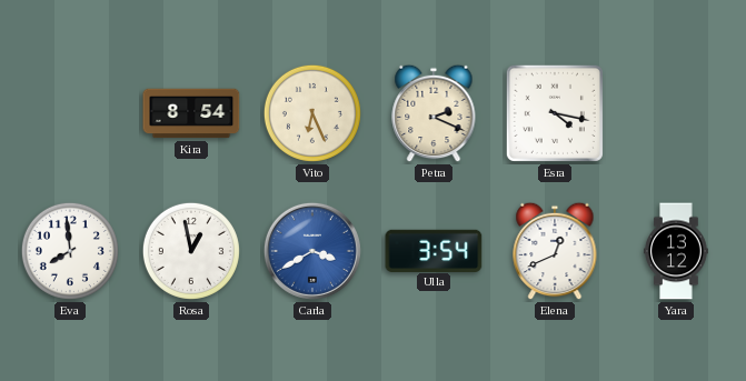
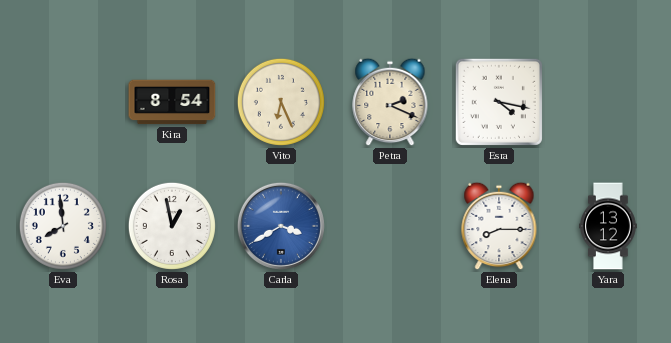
Ulla: 3:54 -> none (434, 250)
Elena: 12:41 -> 8:15 (499, 226)
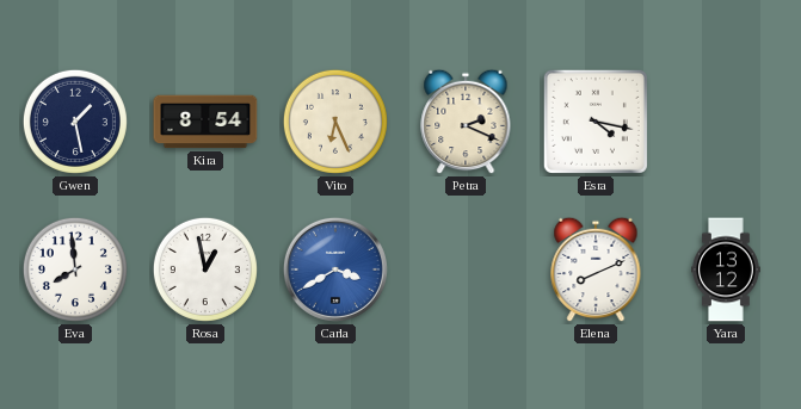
Gwen: none -> 1:28 (75, 122)
Elena: 8:15 -> 8:11 (596, 269)
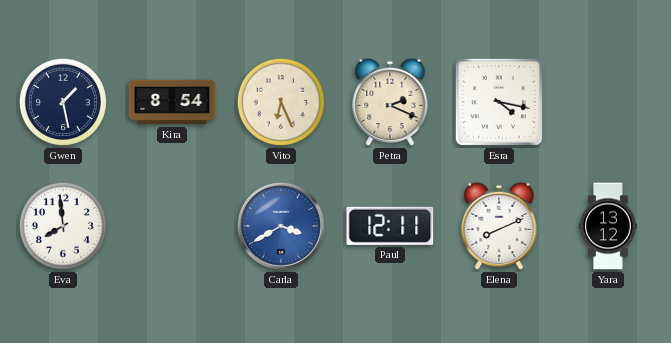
Rosa: 12:58 -> none (205, 269)
Paul: none -> 12:11 (390, 226)
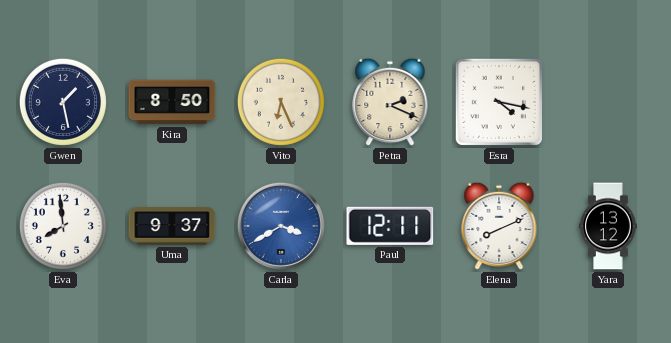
Kira: 8:54 -> 8:50 (172, 102)
Uma: none -> 9:37 (172, 226)
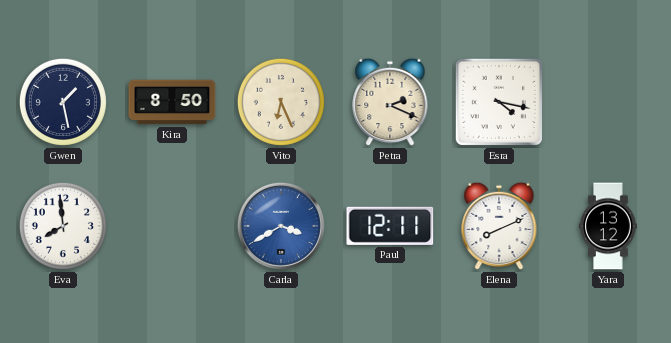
Uma: 9:37 -> none (172, 226)
